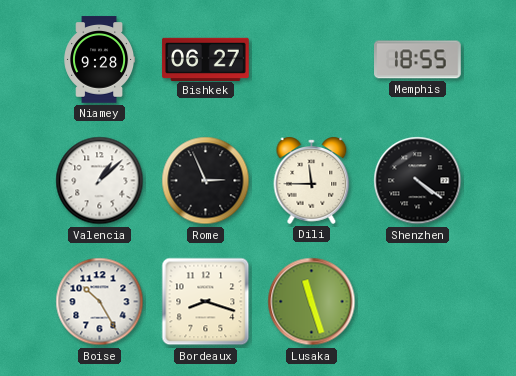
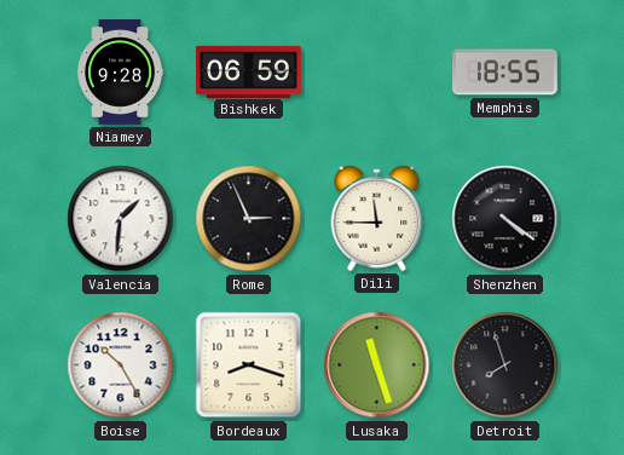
Bishkek: 06:27 -> 06:59 (249, 71)
Valencia: 1:08 -> 1:31 (121, 219)
Detroit: none -> 7:57 (505, 365)
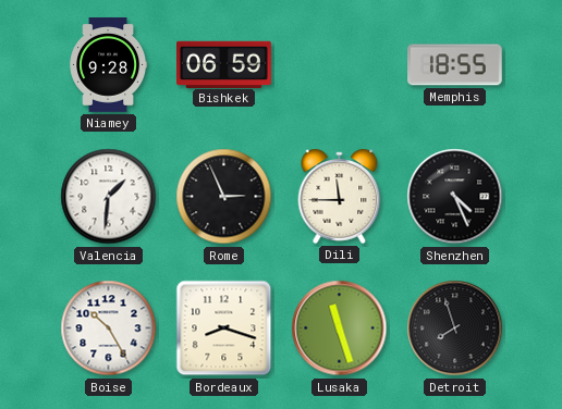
Shenzhen: 4:21 -> 4:26 (455, 197)
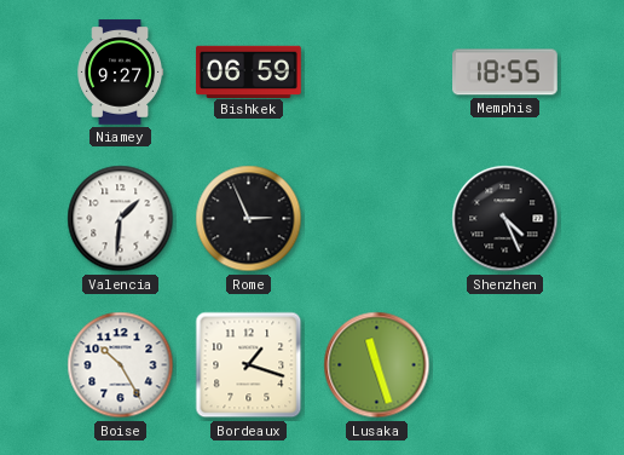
Niamey: 9:28 -> 9:27 (121, 73)
Dili: 11:45 -> none (340, 196)
Bordeaux: 8:18 -> 1:18 (249, 365)
Detroit: 7:57 -> none (455, 329)
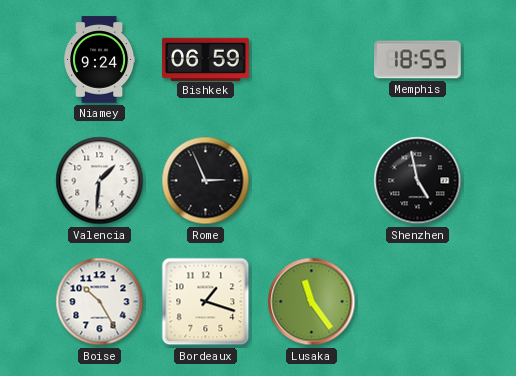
Niamey: 9:27 -> 9:24 (100, 60)
Shenzhen: 4:26 -> 4:58 (418, 181)
Lusaka: 11:27 -> 11:24 (312, 302)
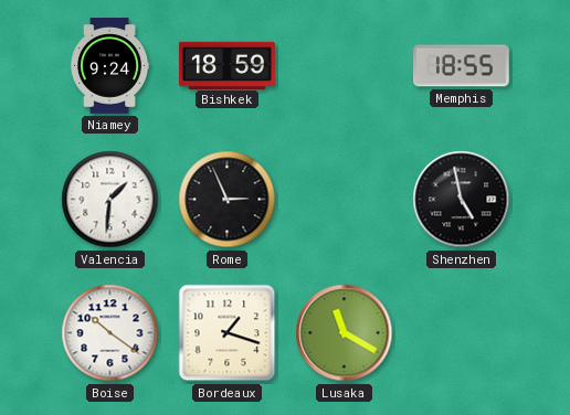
Bishkek: 06:59 -> 18:59 (228, 65)
Boise: 10:25 -> 10:21 (110, 333)
Lusaka: 11:24 -> 11:20 (345, 333)
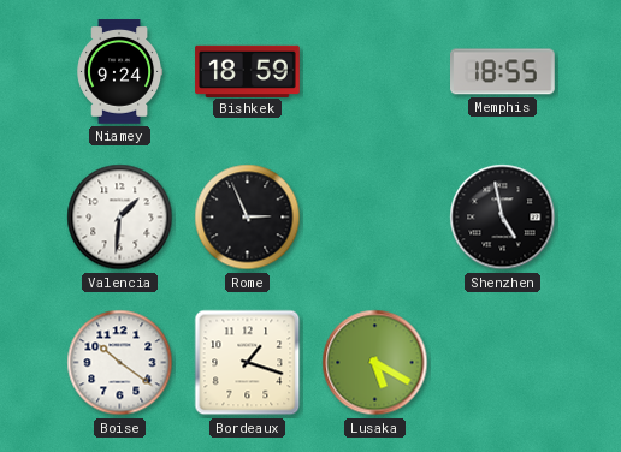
Lusaka: 11:20 -> 5:20 (375, 363)
